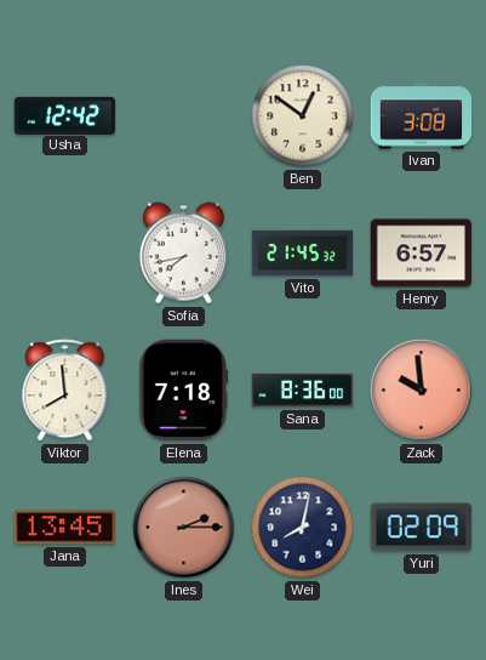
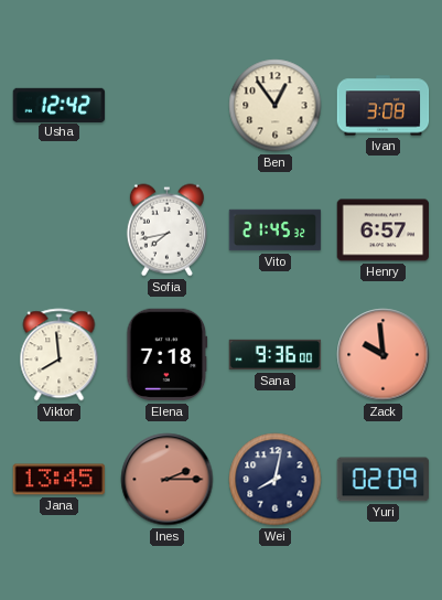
Ben: 12:51 -> 12:54 (276, 106)
Sana: 8:36 -> 9:36 (276, 355)
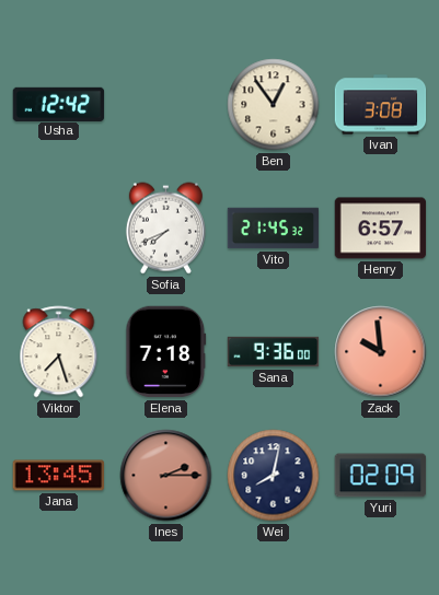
Sofia: 7:43 -> 7:41 (165, 229)
Viktor: 7:59 -> 7:27 (59, 352)
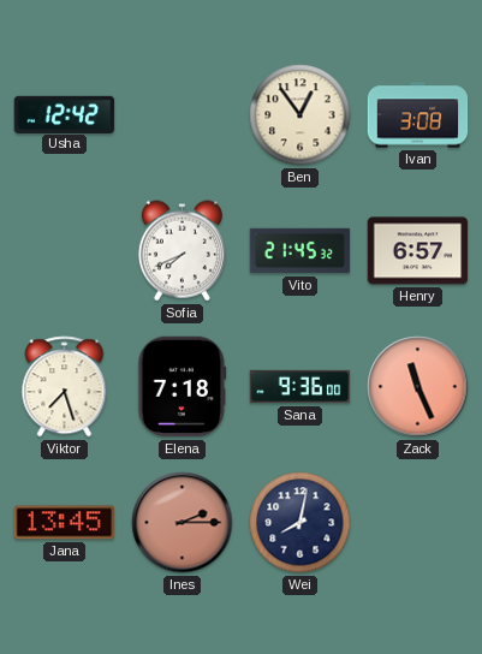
Zack: 9:59 -> 11:26 (418, 387)
Yuri: 02:09 -> none (381, 476)
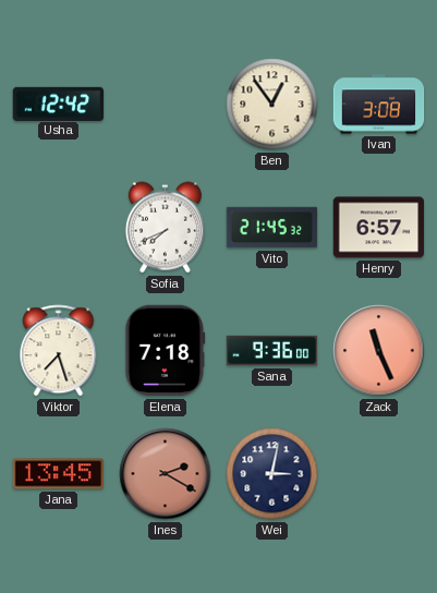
Ines: 2:15 -> 2:20 (166, 474)
Wei: 8:02 -> 3:02 (272, 474)
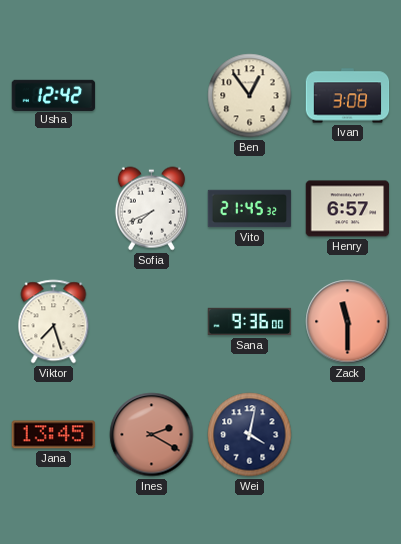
Elena: 7:18 -> none (166, 351)
Zack: 11:26 -> 11:30 (348, 322)
Wei: 3:02 -> 4:02 (250, 435)
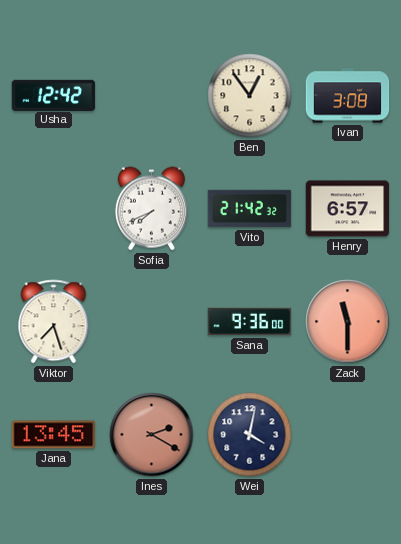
Vito: 21:45 -> 21:42 (250, 209)
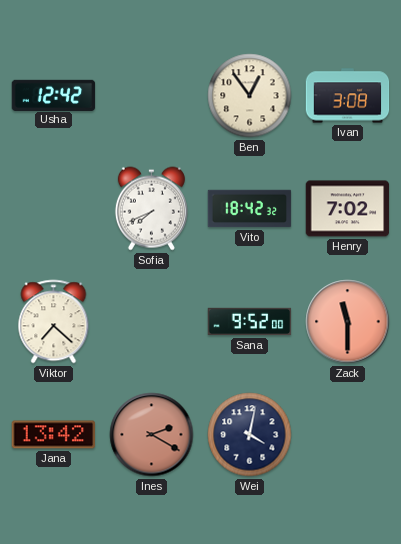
Vito: 21:42 -> 18:42 (250, 209)
Henry: 6:57 -> 7:02 (348, 209)
Viktor: 7:27 -> 7:22 (54, 322)
Sana: 9:36 -> 9:52 (250, 322)
Jana: 13:45 -> 13:42 (54, 435)
